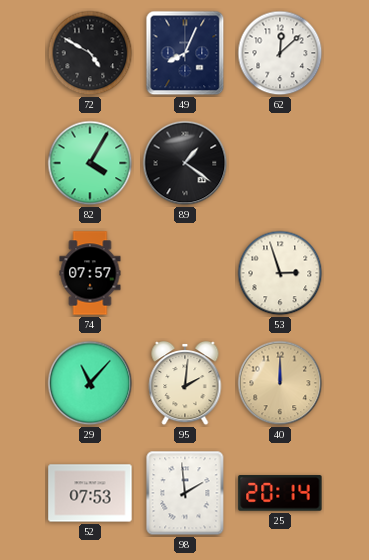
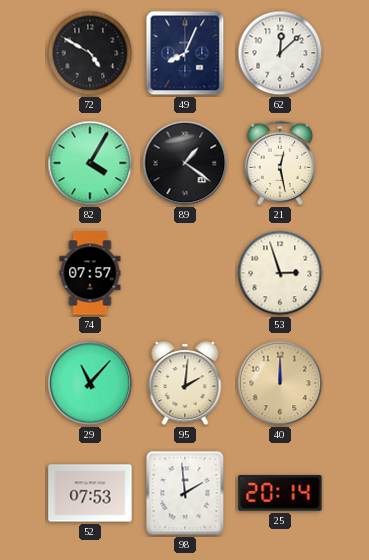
21: none -> 12:28 (279, 163)
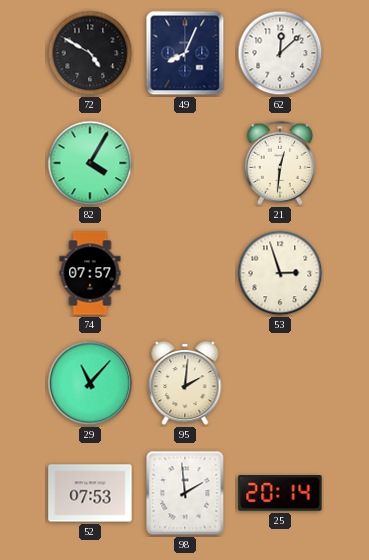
89: 1:21 -> none (185, 163)
21: 12:28 -> 12:31 (279, 163)
40: 12:00 -> none (280, 383)
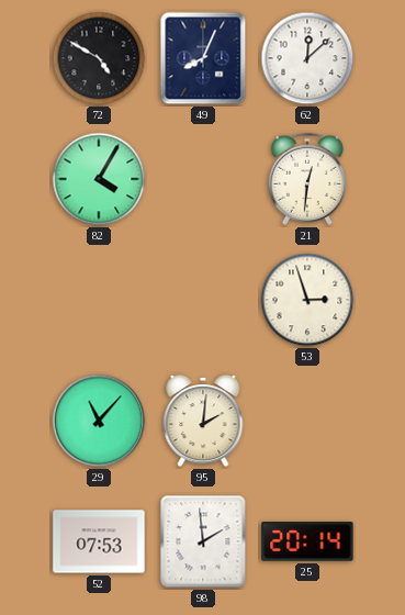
74: 07:57 -> none (90, 273)
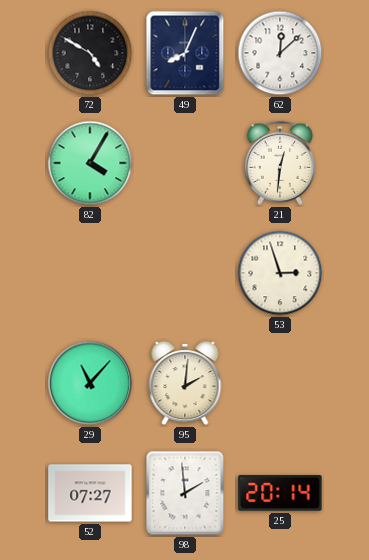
52: 07:53 -> 07:27 (90, 493)
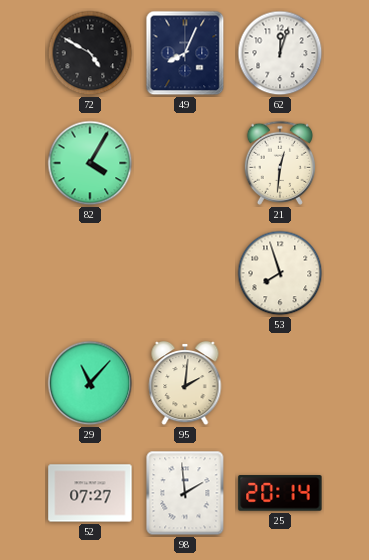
62: 12:08 -> 12:03 (280, 53)
53: 2:57 -> 7:57 (280, 273)
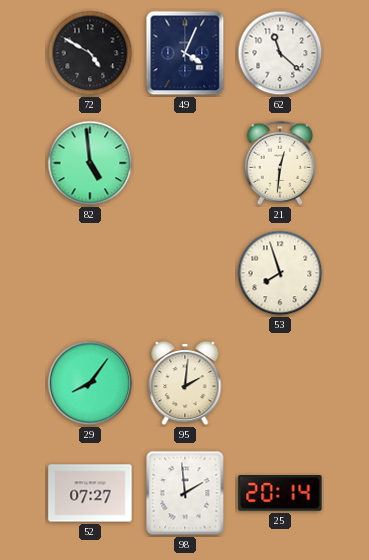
49: 8:04 -> 4:04 (185, 53)
62: 12:03 -> 11:22 (280, 53)
82: 4:05 -> 4:59 (90, 163)
29: 11:07 -> 8:06 (90, 383)
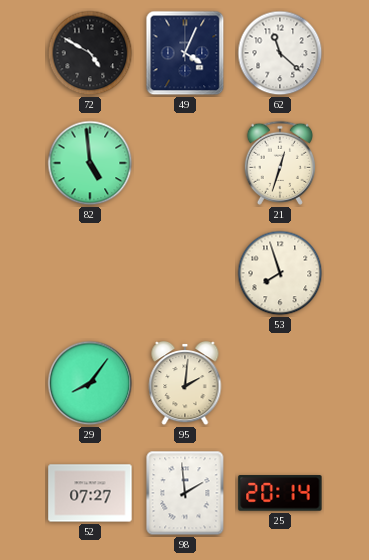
21: 12:31 -> 12:33 (279, 163)
